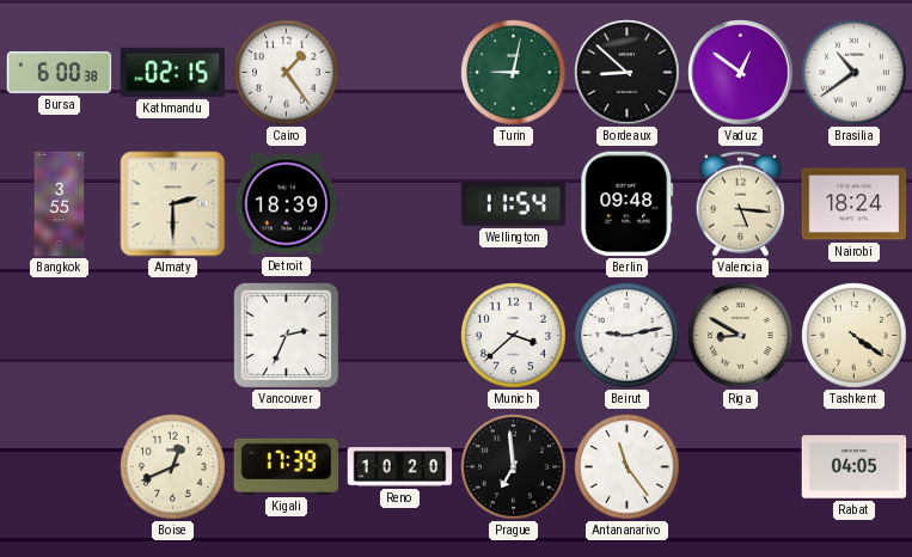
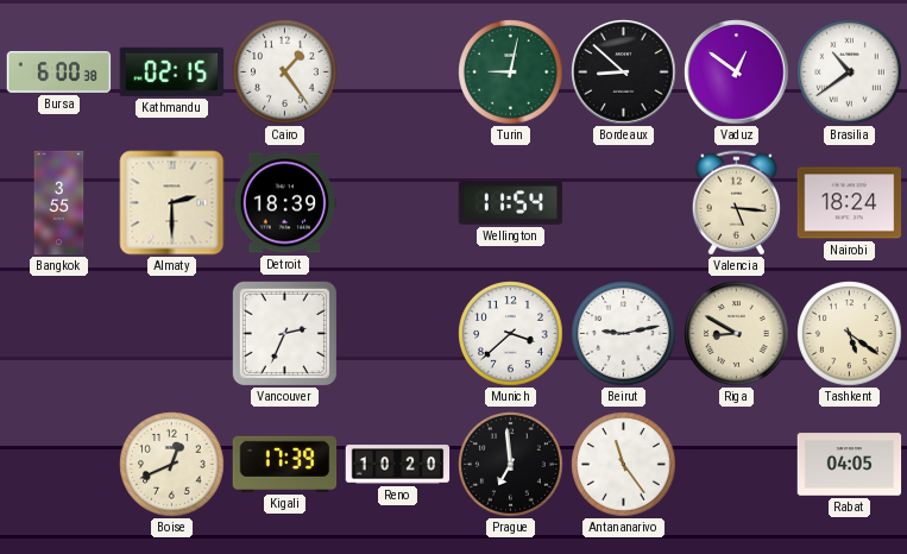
Berlin: 09:48 -> none (628, 204)
Tashkent: 4:21 -> 5:21 (850, 334)
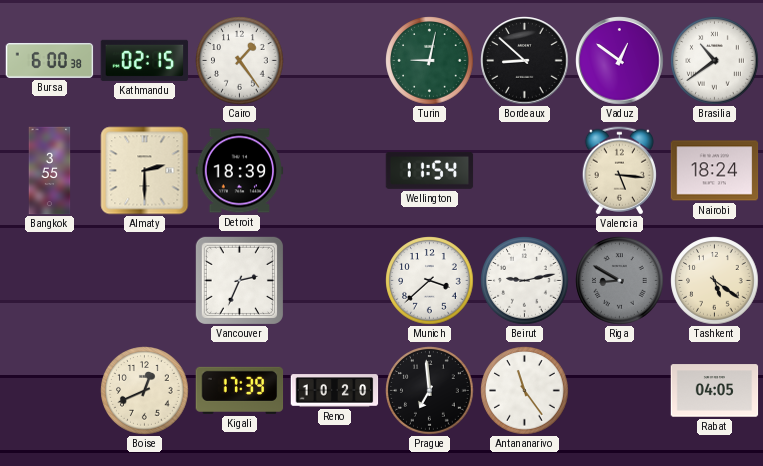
Riga dial: cream -> grey (620, 281)
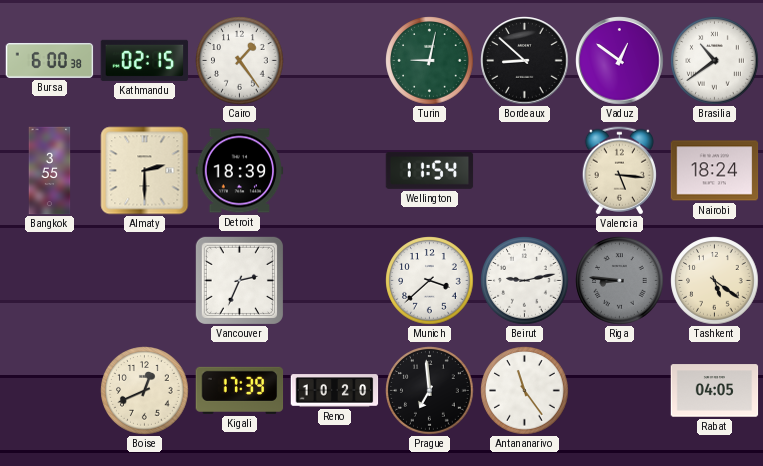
Riga: 8:50 -> 8:46 (620, 281)
